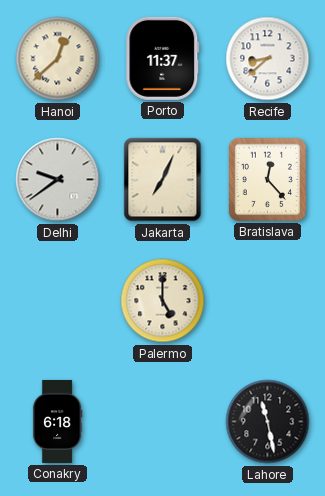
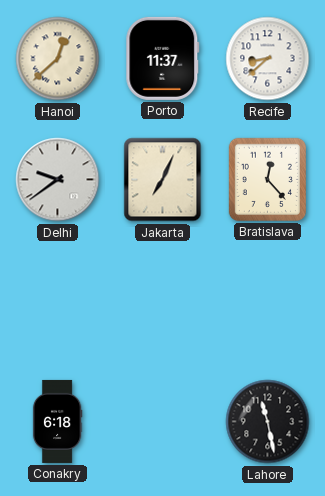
Palermo: 5:00 -> none (163, 301)
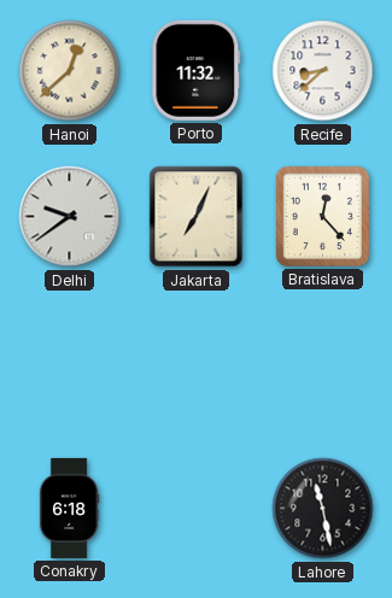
Porto: 11:37 -> 11:32 (197, 70)
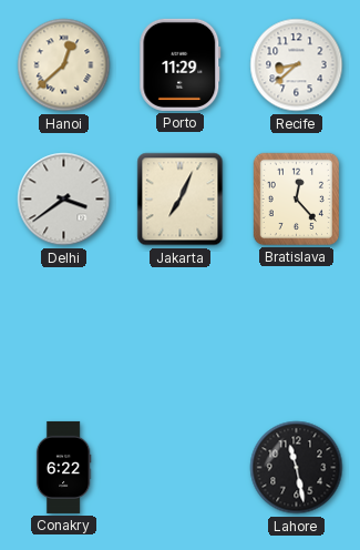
Porto: 11:32 -> 11:29 (181, 64)
Delhi: 9:39 -> 3:39 (64, 200)
Conakry: 6:18 -> 6:22 (63, 467)
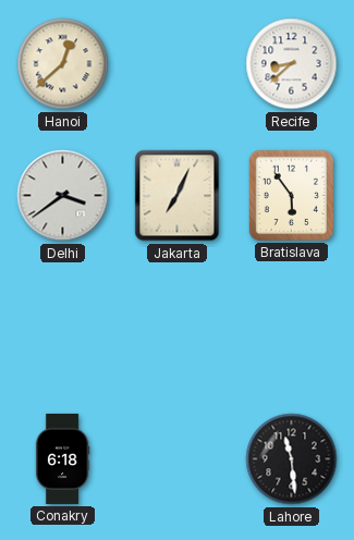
Porto: 11:29 -> none (181, 64)
Bratislava: 12:23 -> 5:54 (291, 195)
Conakry: 6:22 -> 6:18 (62, 458)
Lahore: 11:28 -> 11:29 (292, 459)
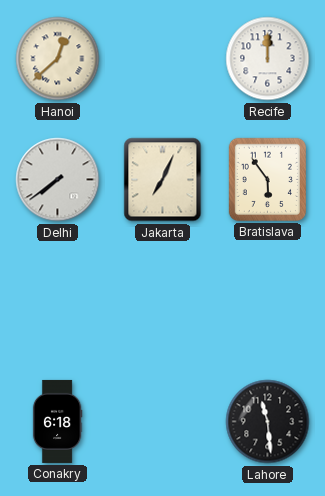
Recife: 8:38 -> 12:00 (268, 59)
Delhi: 3:39 -> 7:39 (58, 180)
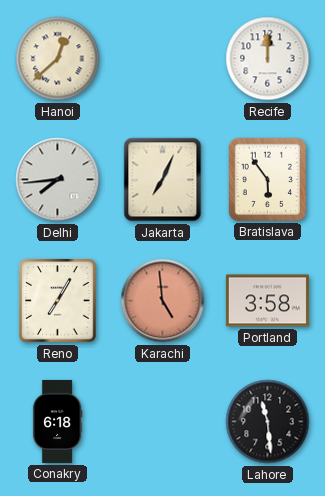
Delhi: 7:39 -> 7:44 (58, 180)
Reno: none -> 7:05 (58, 301)
Karachi: none -> 4:59 (163, 301)
Portland: none -> 3:58 (267, 301)
